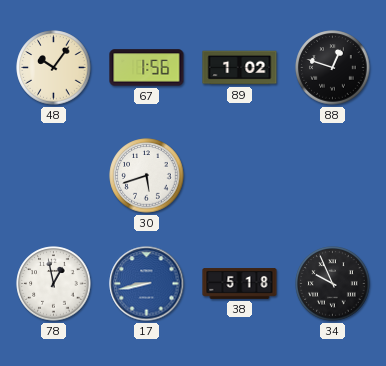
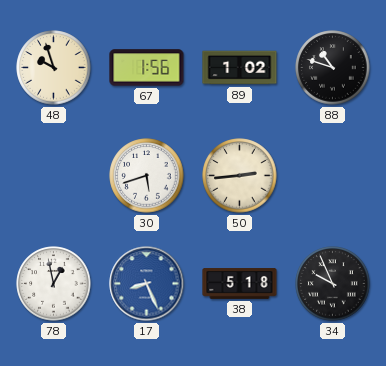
48: 10:06 -> 9:57 (54, 68)
88: 12:48 -> 10:48 (333, 68)
50: none -> 2:44 (240, 176)
17: 8:43 -> 8:26 (147, 284)
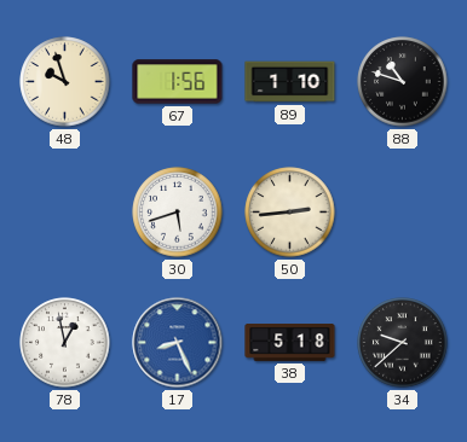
89: 1:02 -> 1:10 (290, 82)
34: 9:56 -> 9:38 (403, 343)
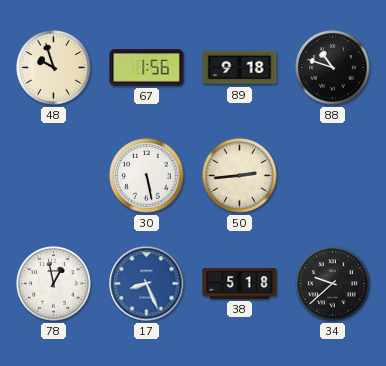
89: 1:10 -> 9:18 (240, 68)
30: 5:42 -> 5:28 (147, 176)
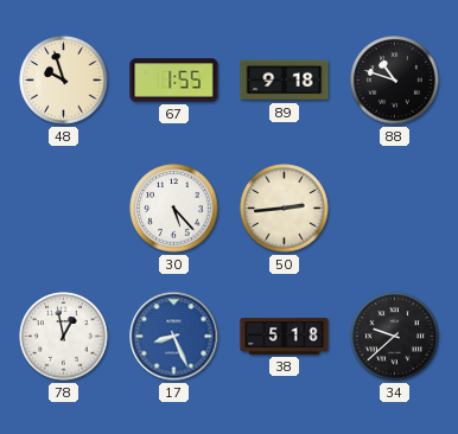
67: 1:56 -> 1:55 (174, 81)
30: 5:28 -> 5:23 (174, 209)
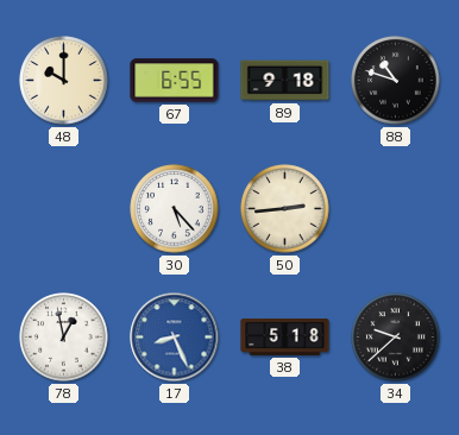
48: 9:57 -> 10:00 (64, 81)
67: 1:55 -> 6:55 (175, 81)
